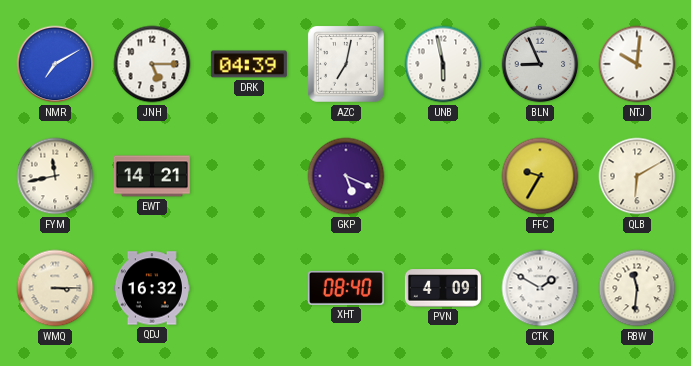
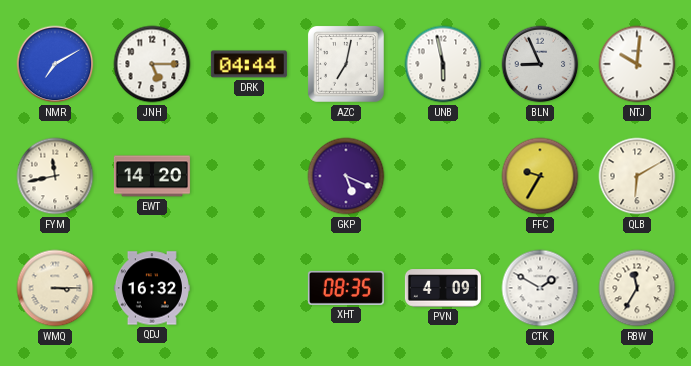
DRK: 04:39 -> 04:44 (249, 64)
EWT: 14:21 -> 14:20 (152, 176)
XHT: 08:40 -> 08:35 (346, 288)
RBW: 11:31 -> 11:35 (637, 288)
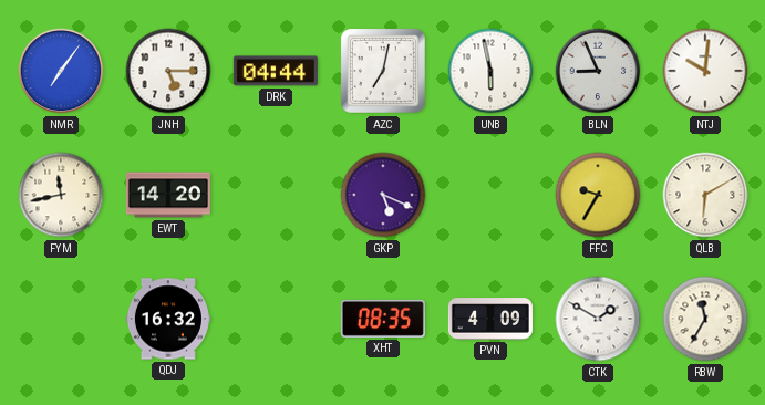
NMR: 7:10 -> 7:06 (61, 71)
WMQ: 3:15 -> none (55, 288)
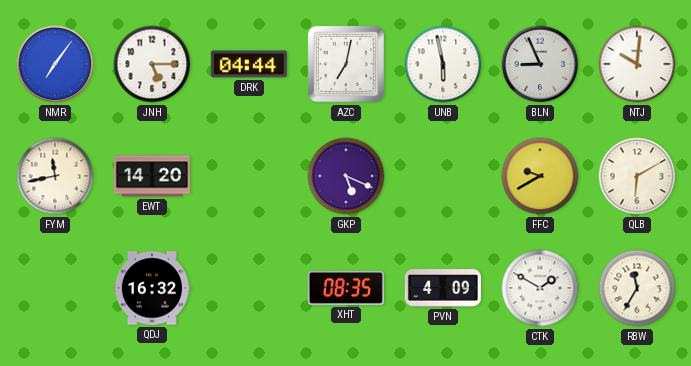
FFC: 9:35 -> 9:40 (540, 176)
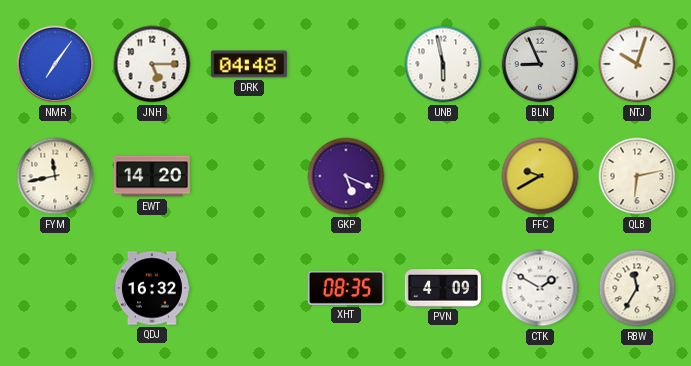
DRK: 04:44 -> 04:48 (249, 64)
AZC: 7:02 -> none (347, 64)
NTJ: 10:01 -> 10:03 (637, 64)
QLB: 6:10 -> 6:13 (637, 176)
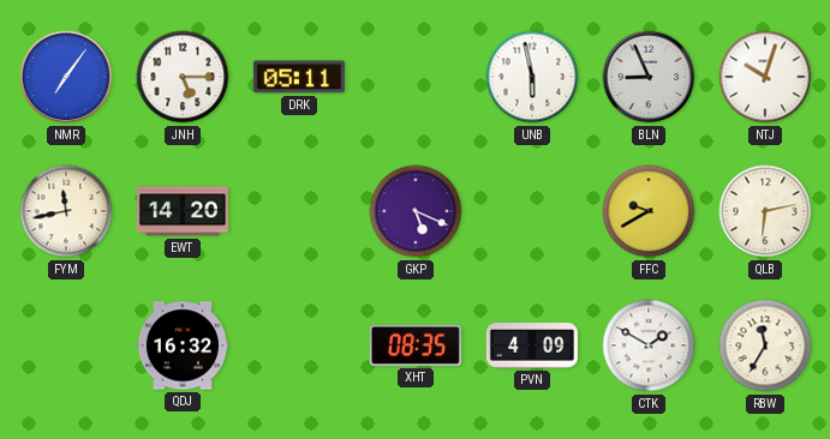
DRK: 04:48 -> 05:11 (299, 77)
